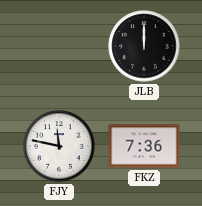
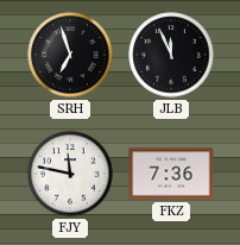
SRH: none -> 6:57 (70, 55)
JLB: 12:00 -> 11:56 (171, 55)
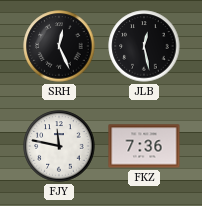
SRH: 6:57 -> 12:26 (59, 46)
JLB: 11:56 -> 12:28 (144, 46)
